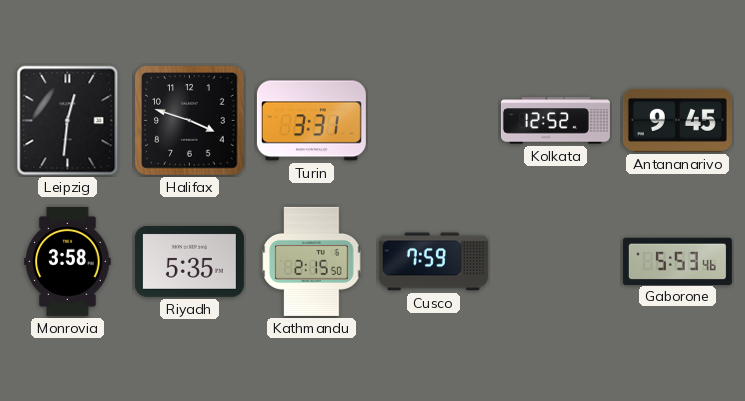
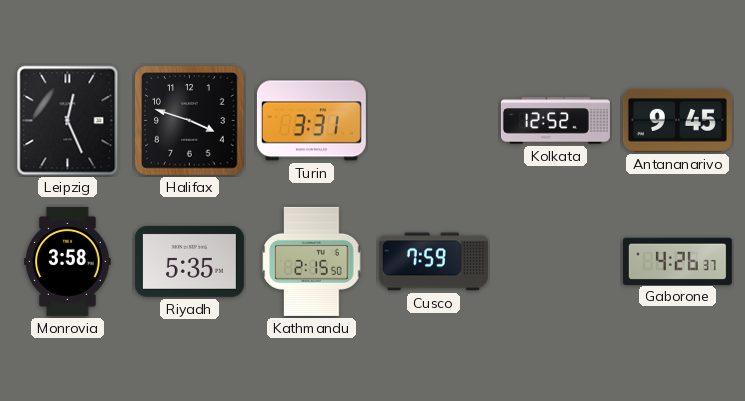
Leipzig: 12:31 -> 12:26 (68, 121)
Gaborone: 5:53 -> 4:26 (677, 261)
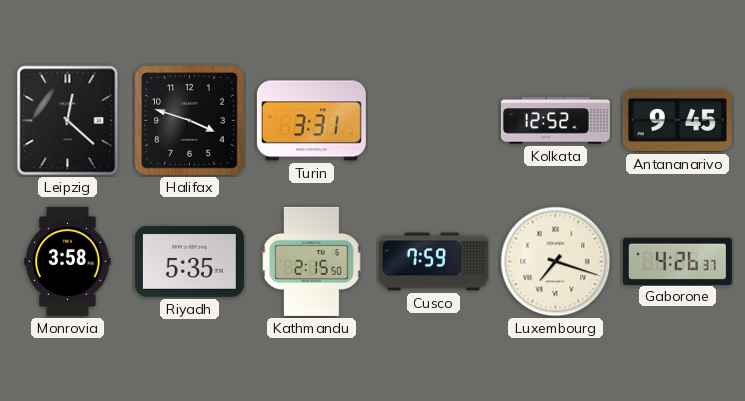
Leipzig: 12:26 -> 12:22 (68, 121)
Luxembourg: none -> 7:18 (556, 262)
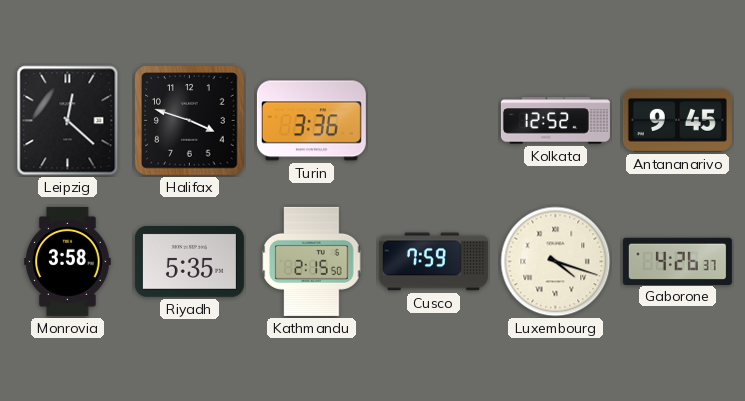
Turin: 3:31 -> 3:36 (311, 121)
Luxembourg: 7:18 -> 4:18 (556, 262)
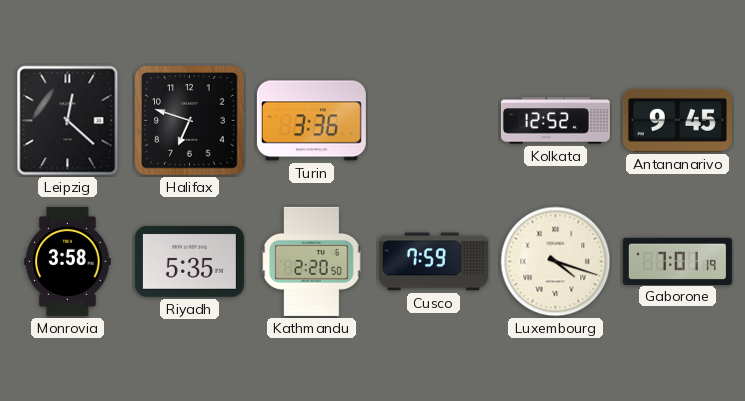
Halifax: 3:48 -> 6:48 (190, 121)
Kathmandu: 2:15 -> 2:20 (312, 261)
Gaborone: 4:26 -> 7:01 (677, 261)
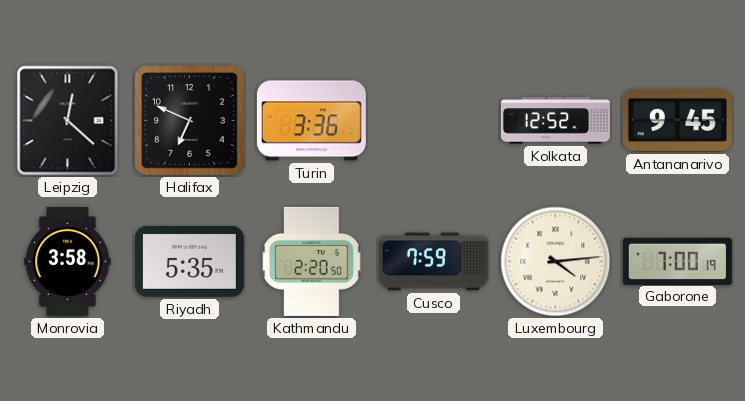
Halifax: 6:48 -> 6:49 (190, 121)
Luxembourg: 4:18 -> 4:14 (556, 262)
Gaborone: 7:01 -> 7:00 (677, 261)
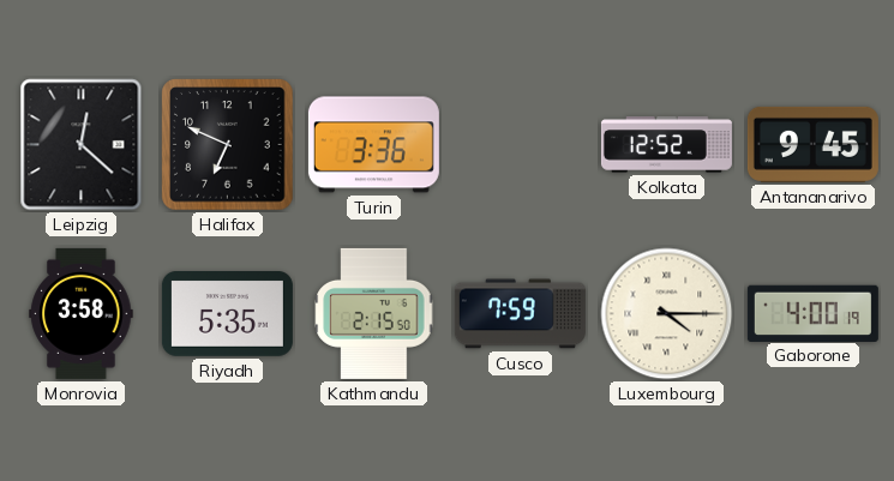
Kathmandu: 2:20 -> 2:15 (374, 313)
Luxembourg: 4:14 -> 4:15 (667, 314)
Gaborone: 7:00 -> 4:00 (812, 313)
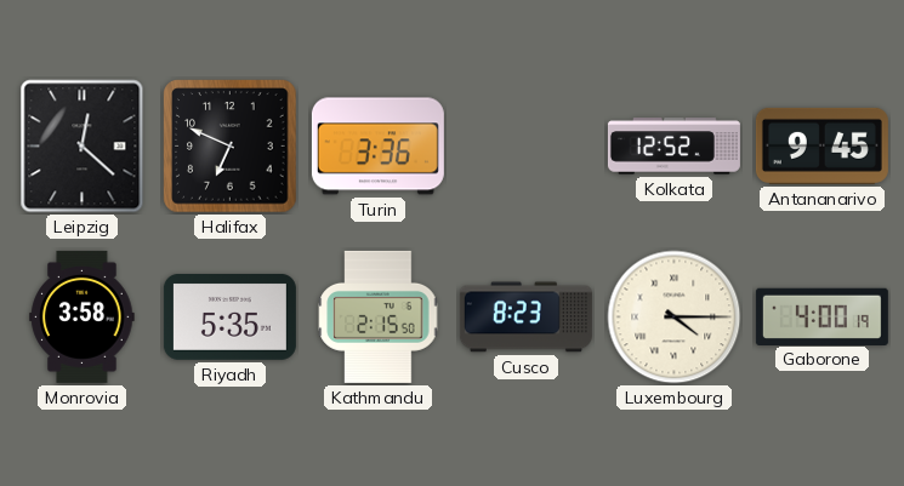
Cusco: 7:59 -> 8:23 (525, 318)
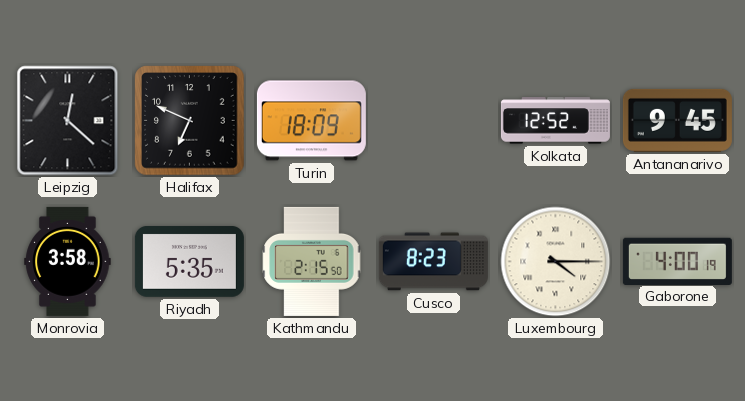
Turin: 3:36 -> 18:09 (311, 121)
